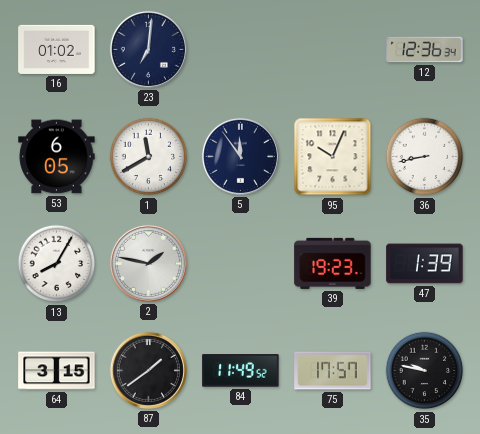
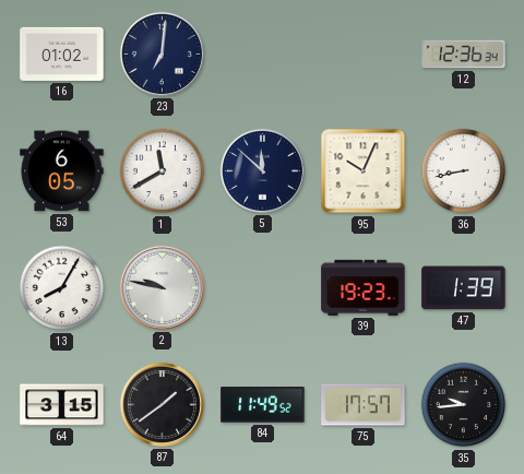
5: 11:54 -> 11:52 (262, 170)
2: 1:47 -> 9:47 (162, 287)
35: 9:47 -> 9:44 (464, 405)
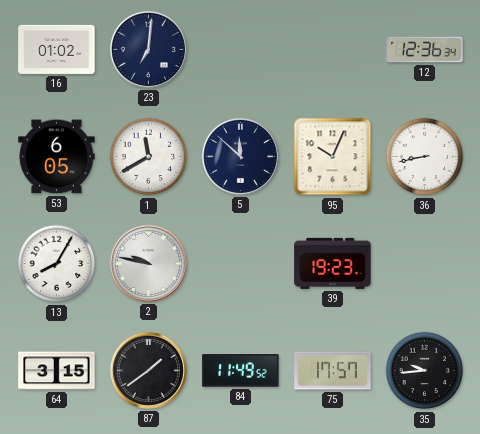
47: 1:39 -> none (464, 288)
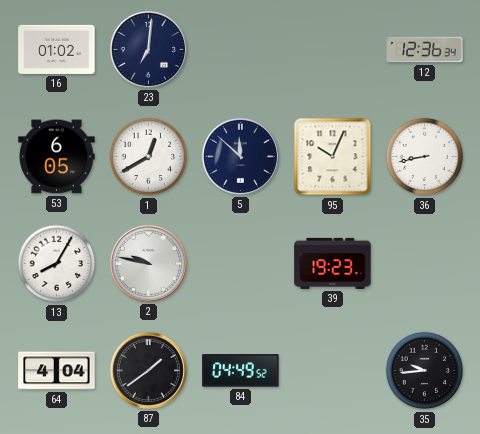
1: 11:40 -> 12:40 (149, 157)
64: 3:15 -> 4:04 (57, 371)
84: 11:49 -> 04:49 (241, 371)
75: 17:57 -> none (333, 371)
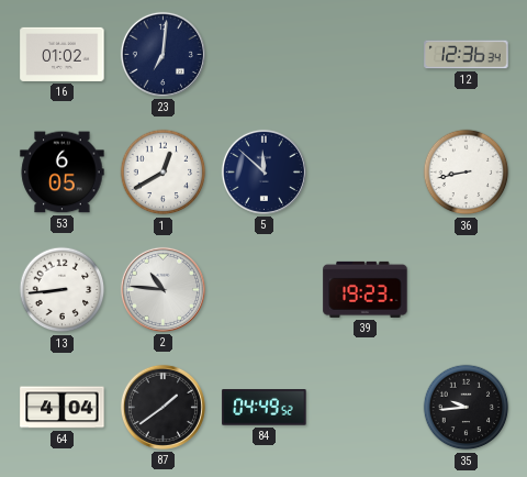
95: 10:04 -> none (333, 157)
13: 8:05 -> 8:44 (63, 290)
2: 9:47 -> 10:46 (162, 289)
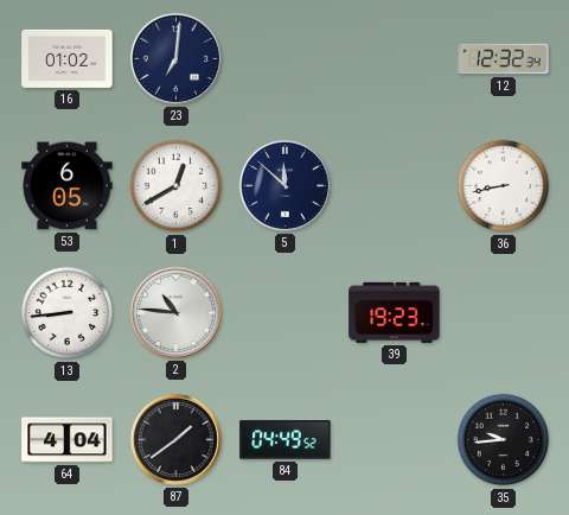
12: 12:36 -> 12:32 (504, 59)
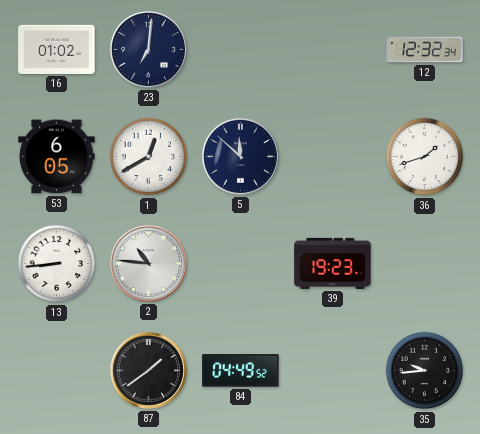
36: 8:43 -> 1:42 (425, 157)
64: 4:04 -> none (68, 440)
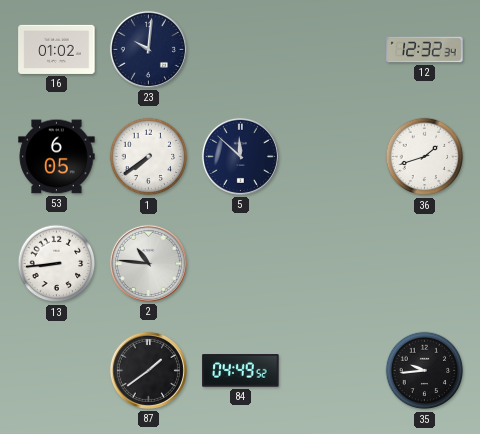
23: 7:01 -> 10:01 (148, 49)
1: 12:40 -> 7:39 (149, 157)
39: 19:23 -> none (333, 263)
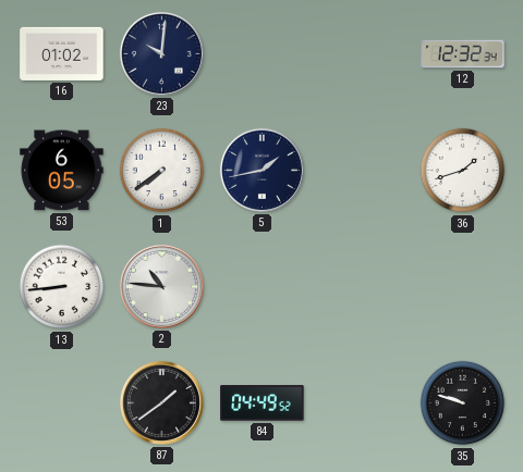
5: 11:52 -> 1:43 (261, 170)
35: 9:44 -> 9:48 (463, 403)
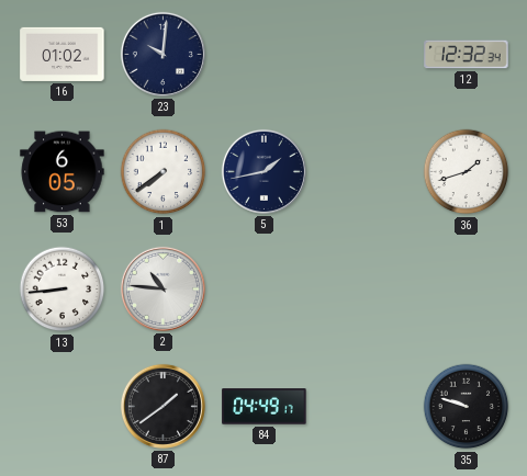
84: 04:49:52 -> 04:49:17 (265, 407)
